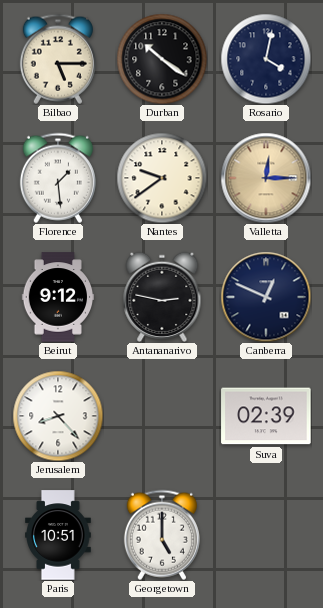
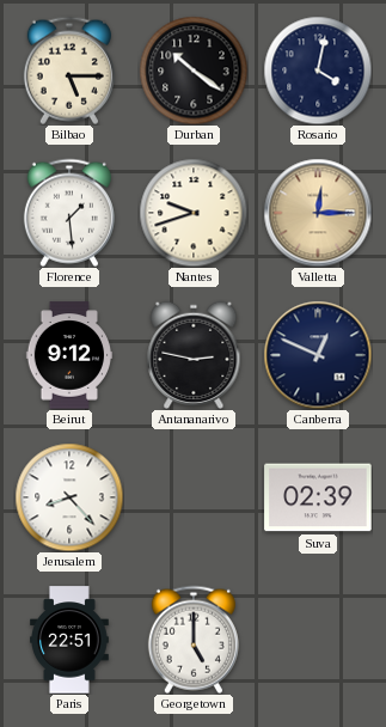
Nantes: 9:39 -> 9:42 (194, 213)
Paris: 10:51 -> 22:51 (71, 640)
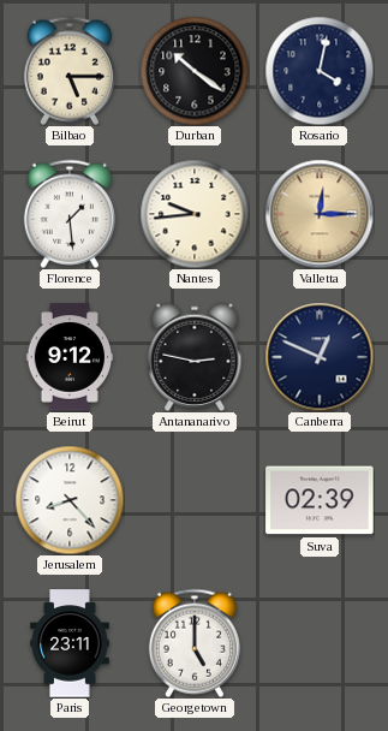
Nantes: 9:42 -> 9:44 (195, 214)
Paris: 22:51 -> 23:11 (71, 643)
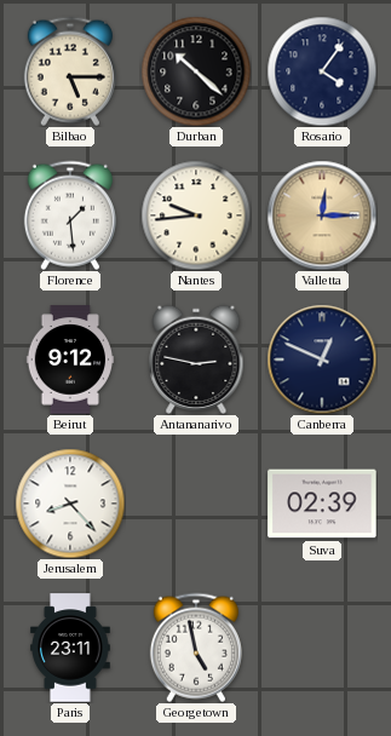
Durban: 10:21 -> 10:22 (196, 71)
Rosario: 4:02 -> 4:06 (322, 71)
Georgetown: 5:00 -> 4:58 (196, 648)
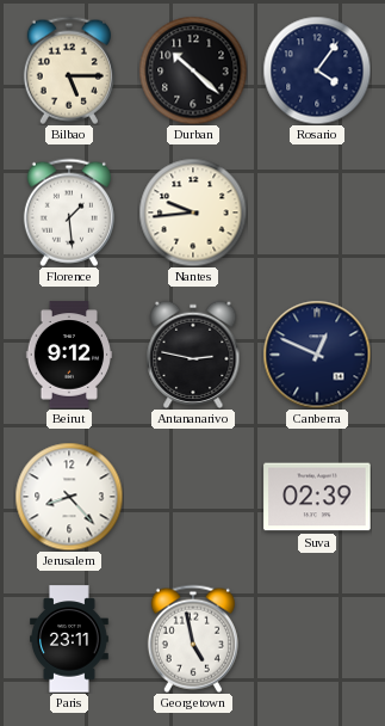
Valletta: 12:15 -> none (322, 215)
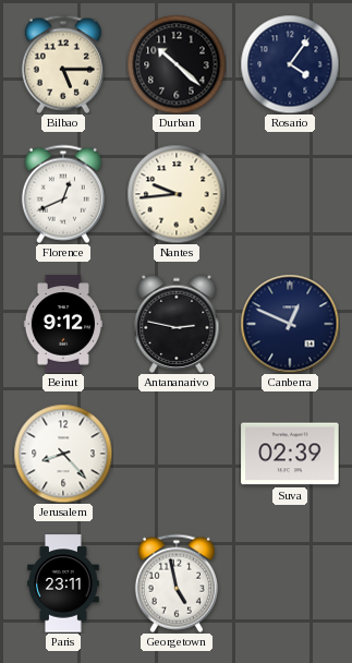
Florence: 1:29 -> 12:41 (63, 194)
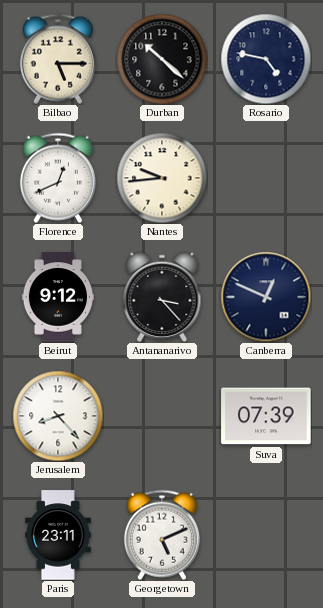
Rosario: 4:06 -> 4:47 (266, 59)
Antananarivo: 2:47 -> 3:23 (162, 297)
Suva: 02:39 -> 07:39 (266, 416)
Georgetown: 4:58 -> 5:11 (162, 535)
